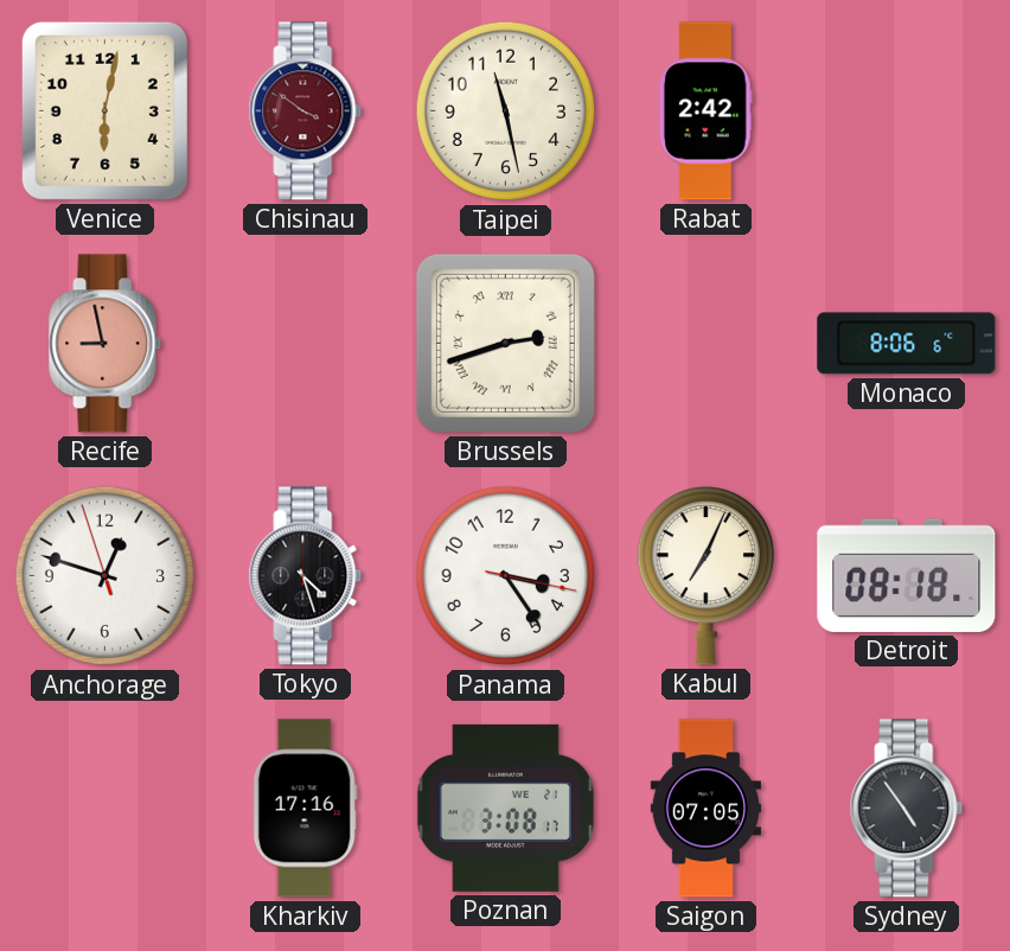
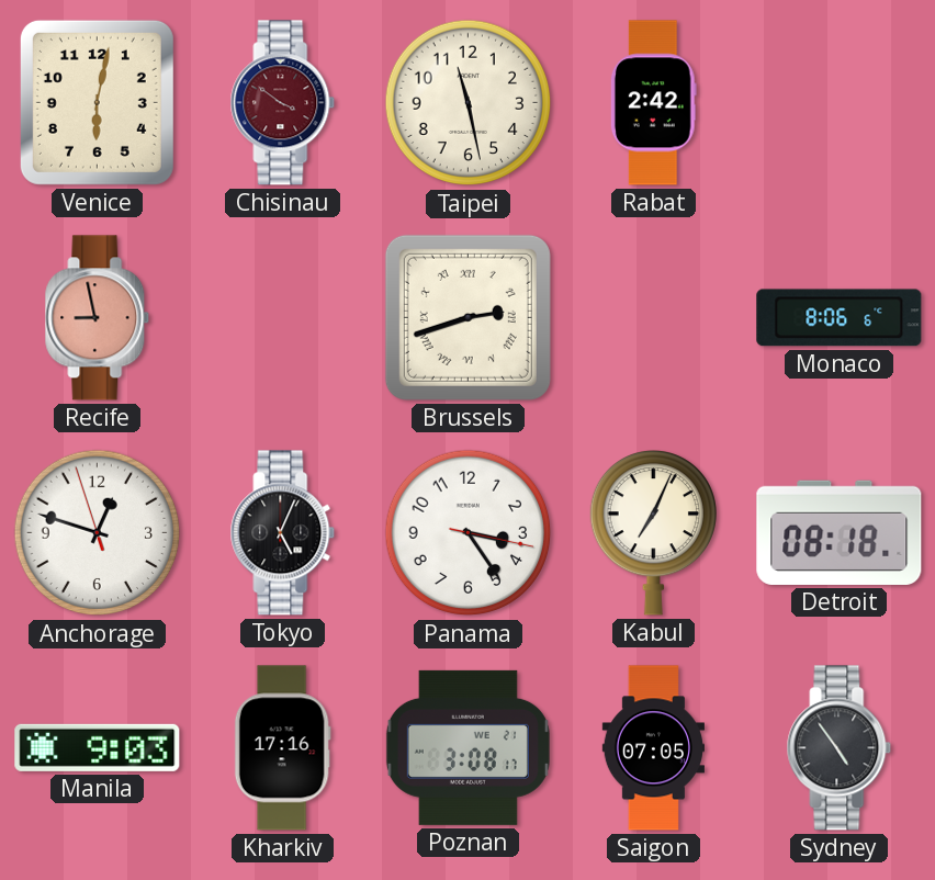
Tokyo: 4:27 -> 5:04 (283, 533)
Manila: none -> 9:03 (98, 747)
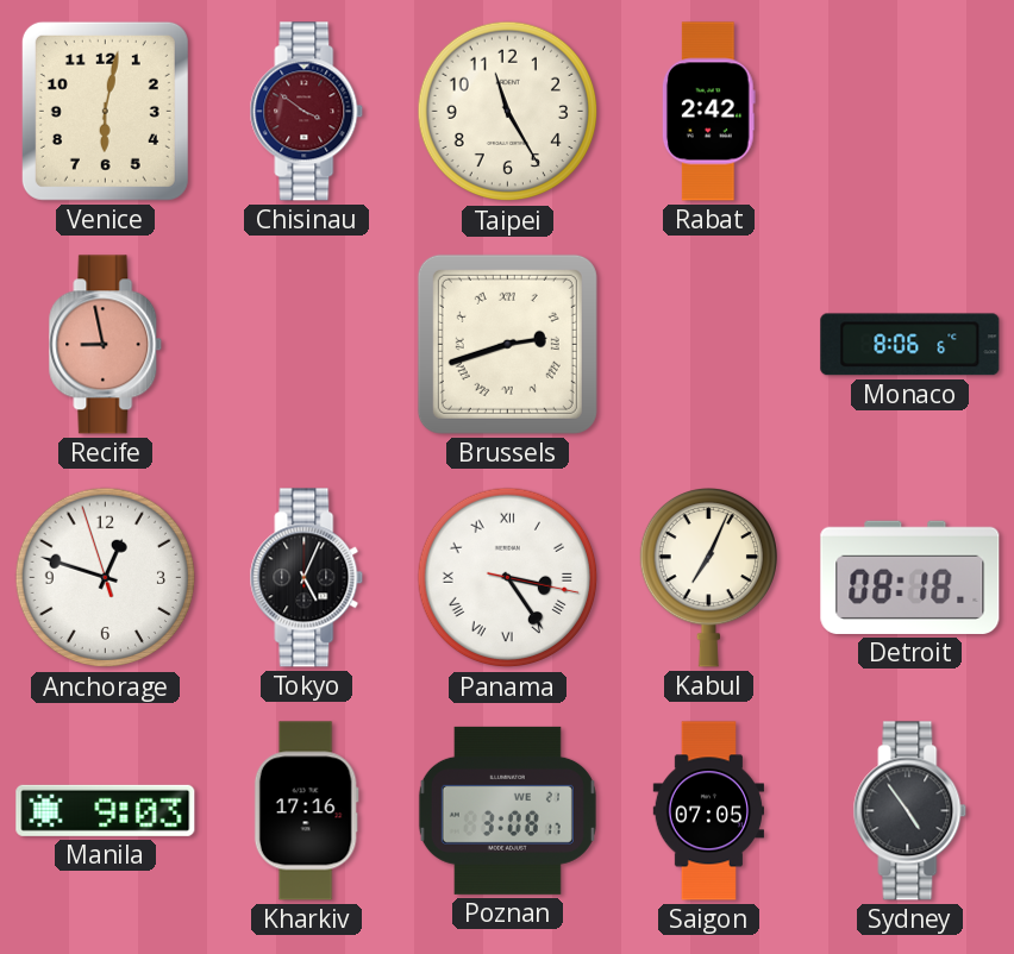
Taipei: 11:28 -> 11:25 (508, 112)
Panama numerals: Arabic -> Roman (508, 578)
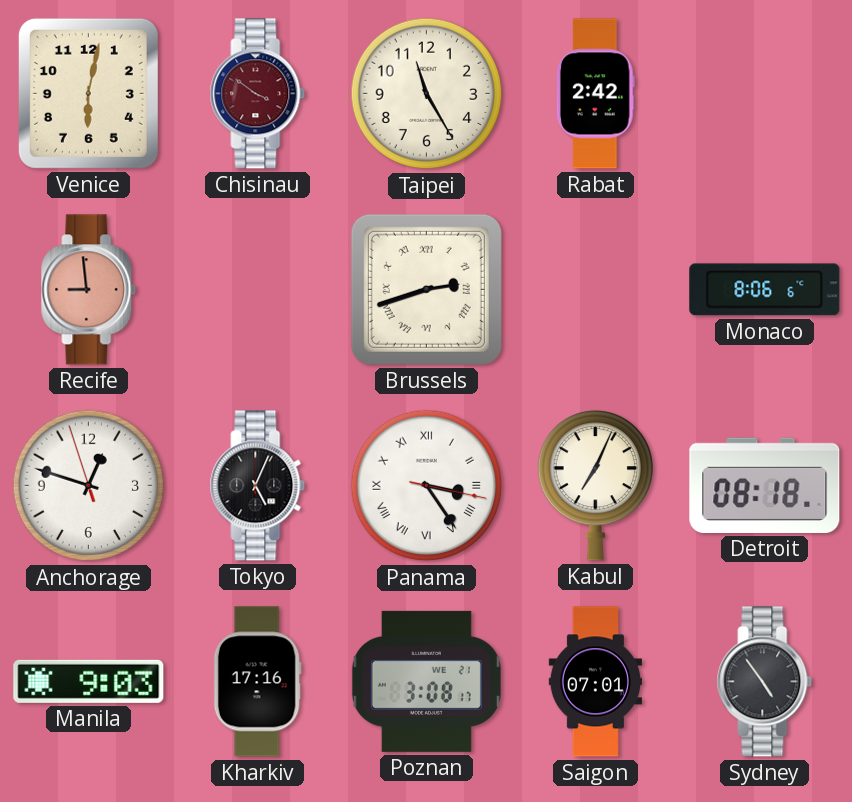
Recife: 8:58 -> 8:59 (89, 290)
Saigon: 07:05 -> 07:01 (595, 682)
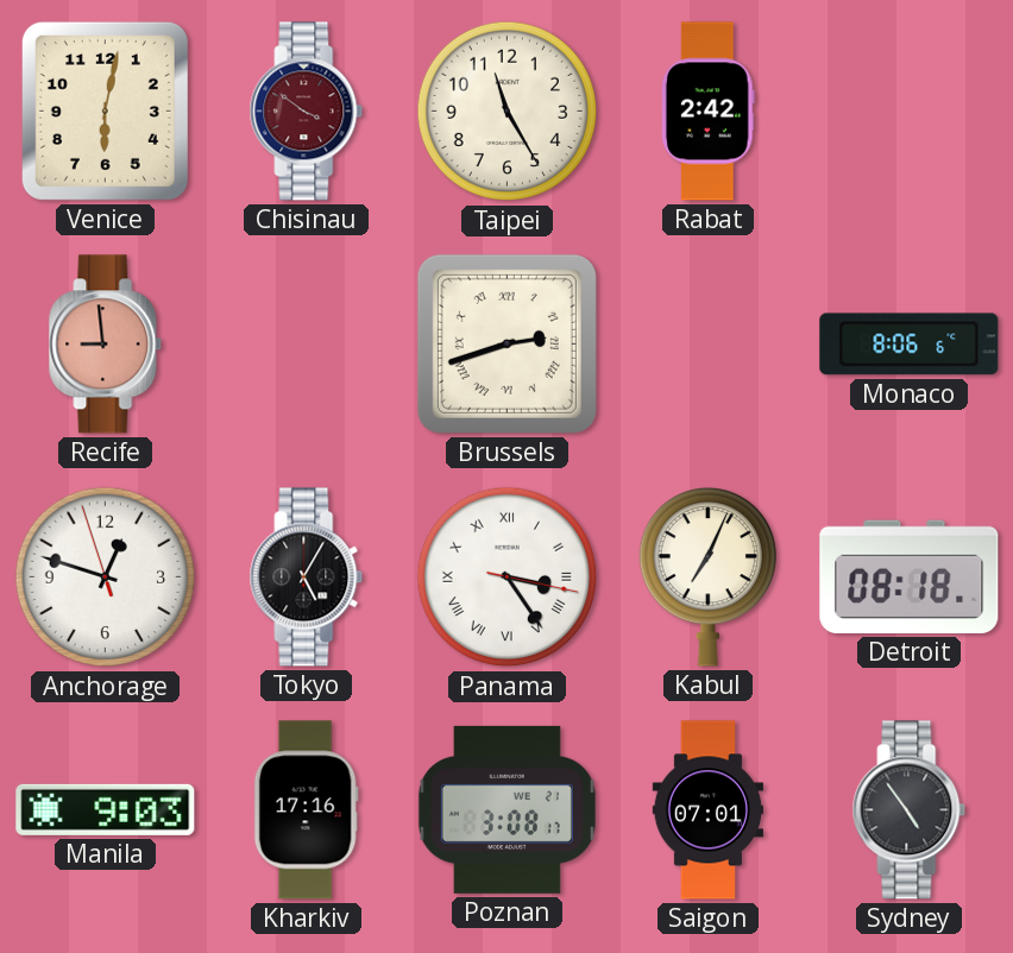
Tokyo: 5:04 -> 5:05 (307, 578)
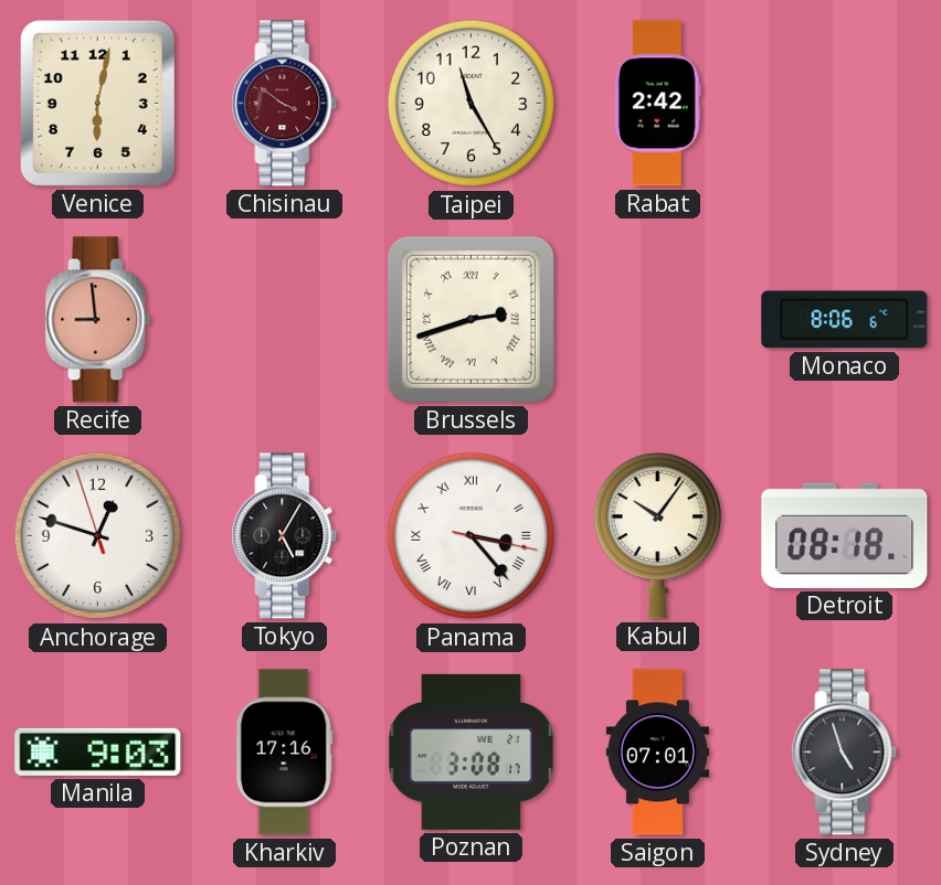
Panama: 3:24 -> 3:23 (472, 536)
Kabul: 7:04 -> 10:06 (657, 536)
Sydney: 4:54 -> 4:57 (845, 753)
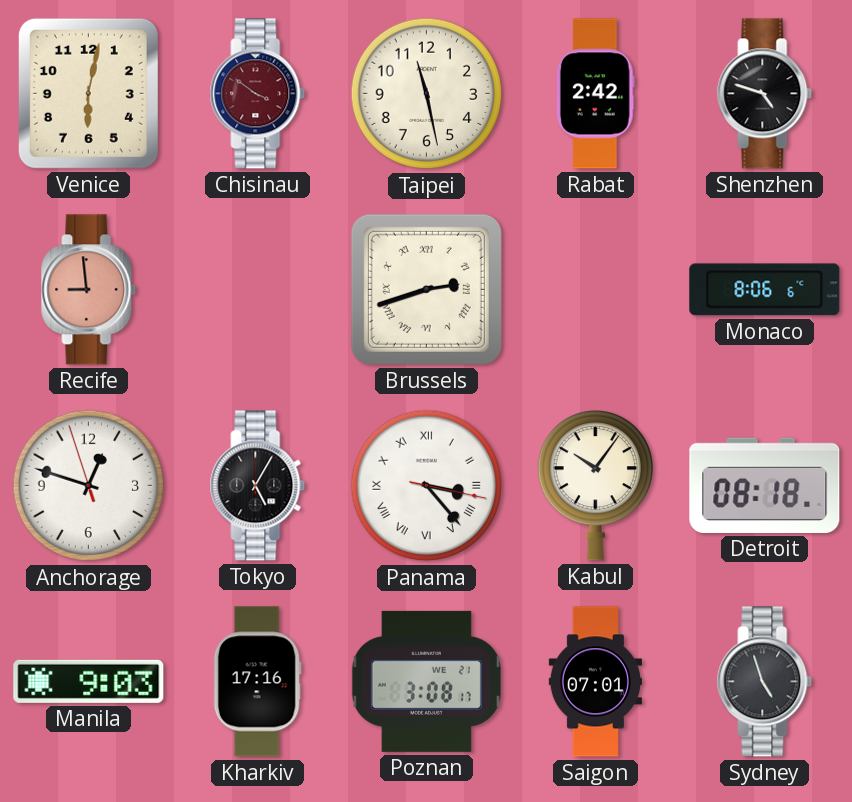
Taipei: 11:25 -> 11:28 (427, 94)
Shenzhen: none -> 4:48 (765, 94)
